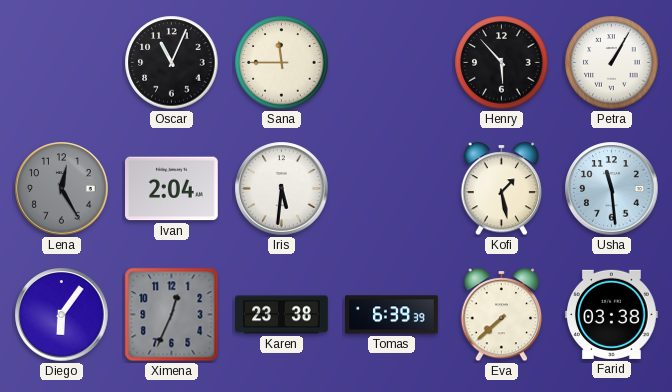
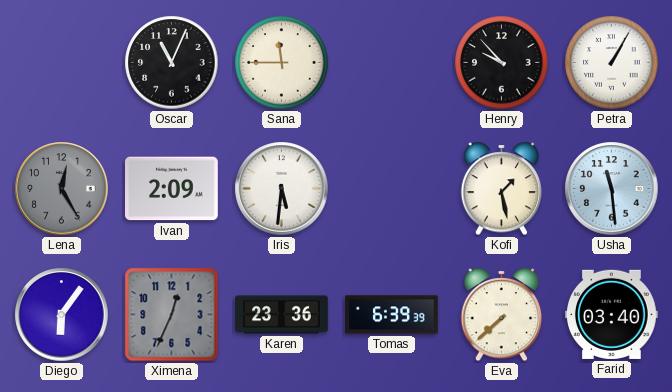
Henry: 5:53 -> 9:53 (502, 63)
Ivan: 2:04 -> 2:09 (172, 189)
Karen: 23:38 -> 23:36 (282, 315)
Farid: 03:38 -> 03:40 (612, 314)
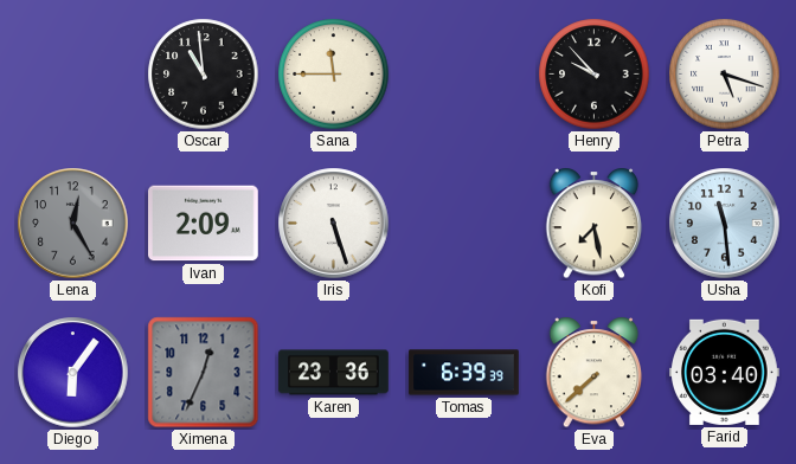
Oscar: 11:04 -> 10:59 (204, 75)
Petra: 1:05 -> 5:18 (725, 75)
Iris: 5:31 -> 5:27 (334, 224)
Kofi: 1:28 -> 7:28 (595, 224)
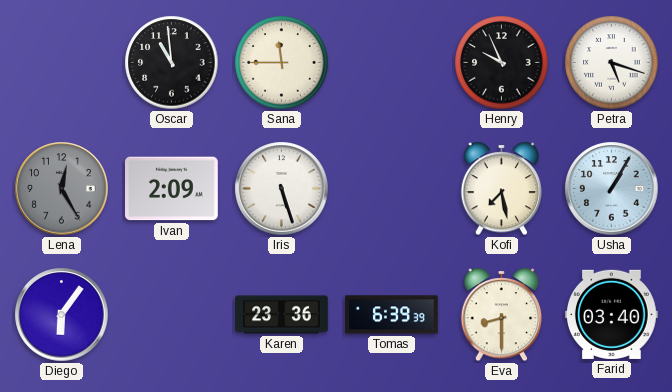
Henry: 9:53 -> 9:56 (502, 63)
Usha: 11:29 -> 1:05 (612, 189)
Ximena: 12:34 -> none (204, 373)
Eva: 7:38 -> 8:30 (502, 315)
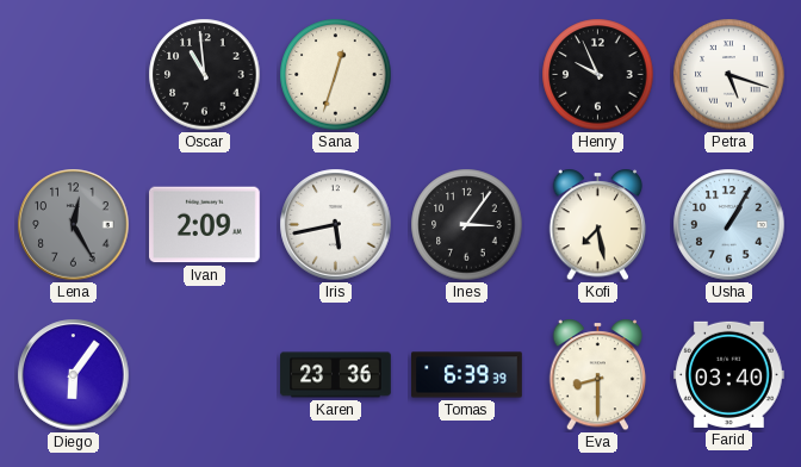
Sana: 11:45 -> 12:33 (336, 75)
Iris: 5:27 -> 5:43 (336, 225)
Ines: none -> 3:06 (467, 225)
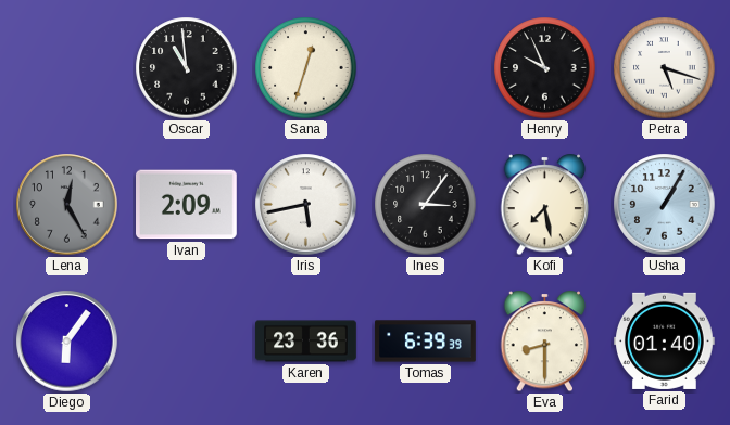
Farid: 03:40 -> 01:40 (665, 340)
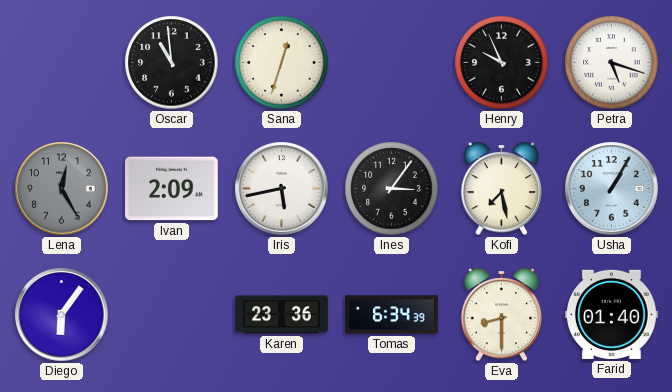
Tomas: 6:39 -> 6:34 (392, 315)
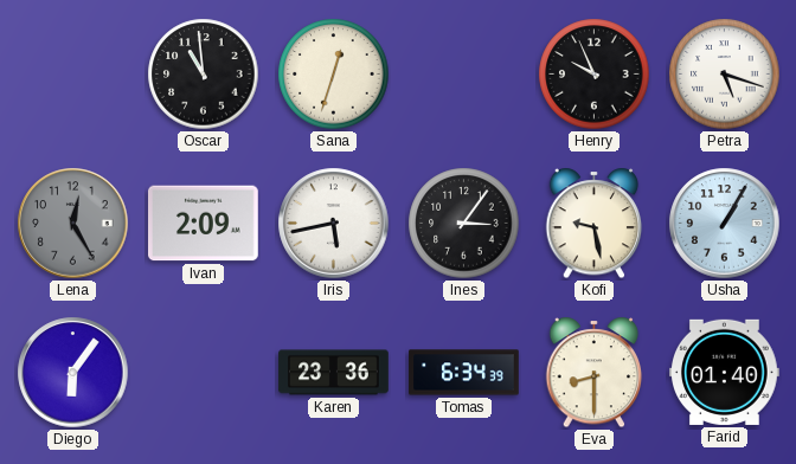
Kofi: 7:28 -> 9:28 (595, 224)
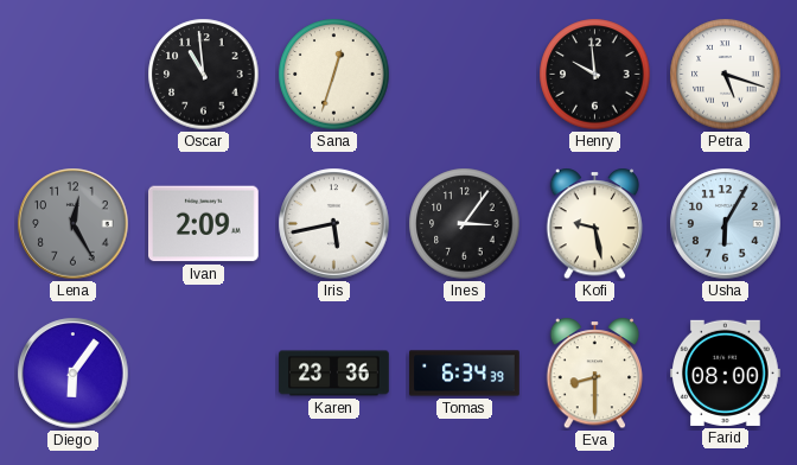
Henry: 9:56 -> 9:59 (595, 75)
Usha: 1:05 -> 6:05 (726, 224)
Farid: 01:40 -> 08:00 (726, 372)
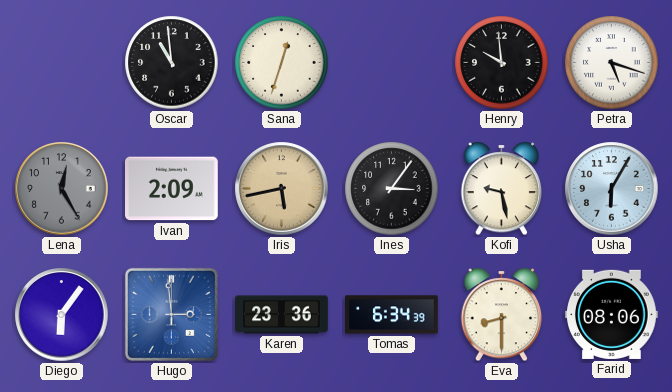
Iris dial: white -> champagne (282, 189)
Hugo: none -> 2:59 (171, 314)
Farid: 08:00 -> 08:06 (612, 314)
